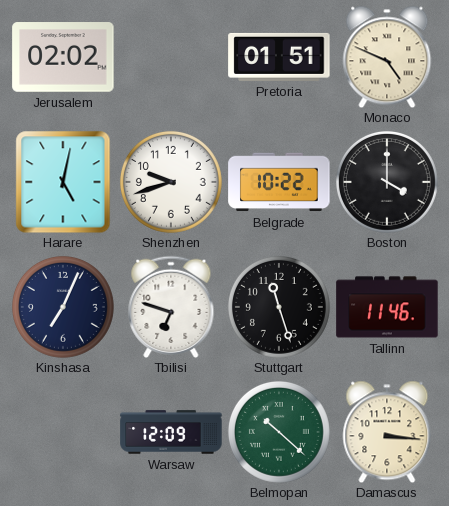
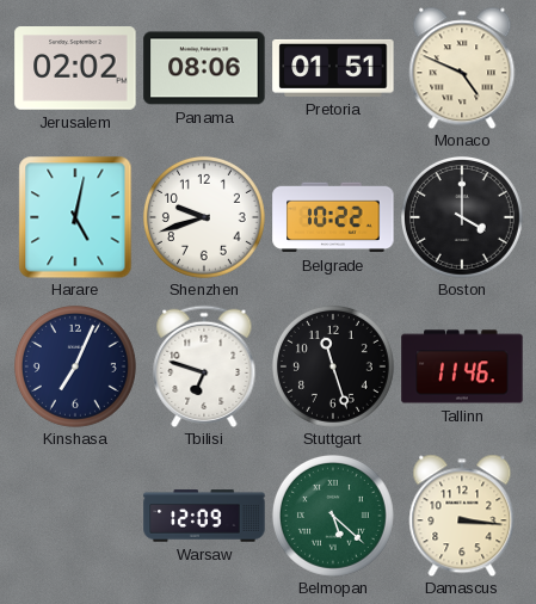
Panama: none -> 08:06 (204, 68)
Belmopan: 10:22 -> 5:22 (333, 516)
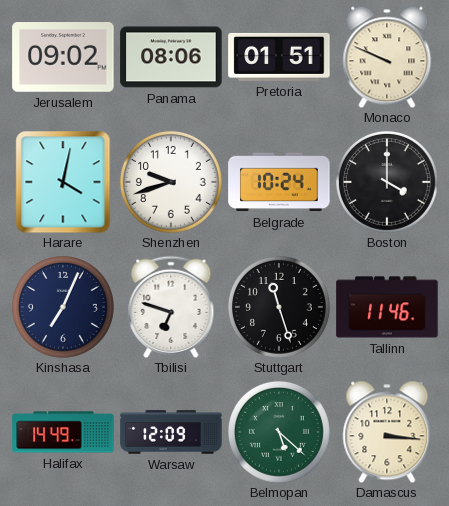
Jerusalem: 02:02 -> 09:02 (63, 57)
Monaco: 4:49 -> 9:49 (387, 57)
Harare: 5:02 -> 4:02 (63, 182)
Belgrade: 10:22 -> 10:24 (279, 182)
Halifax: none -> 14:49 (63, 432)
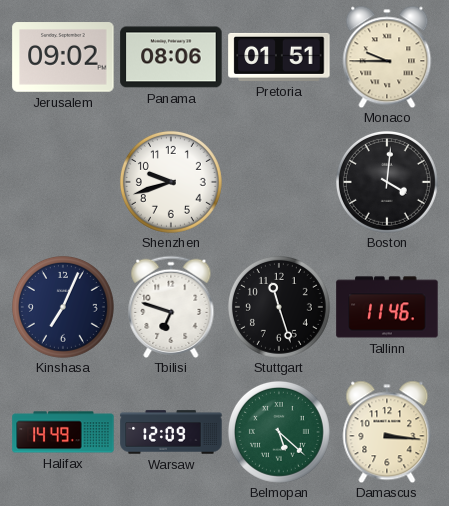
Monaco: 9:49 -> 9:45 (387, 57)
Harare: 4:02 -> none (63, 182)
Belgrade: 10:24 -> none (279, 182)
Boston: 4:00 -> 4:01 (387, 182)
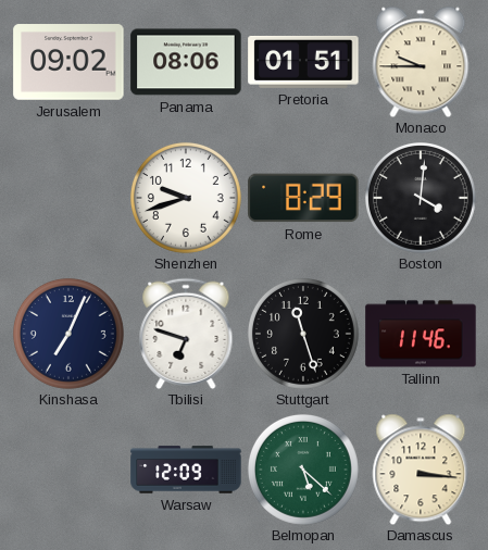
Rome: none -> 8:29 (303, 198)
Halifax: 14:49 -> none (63, 432)
